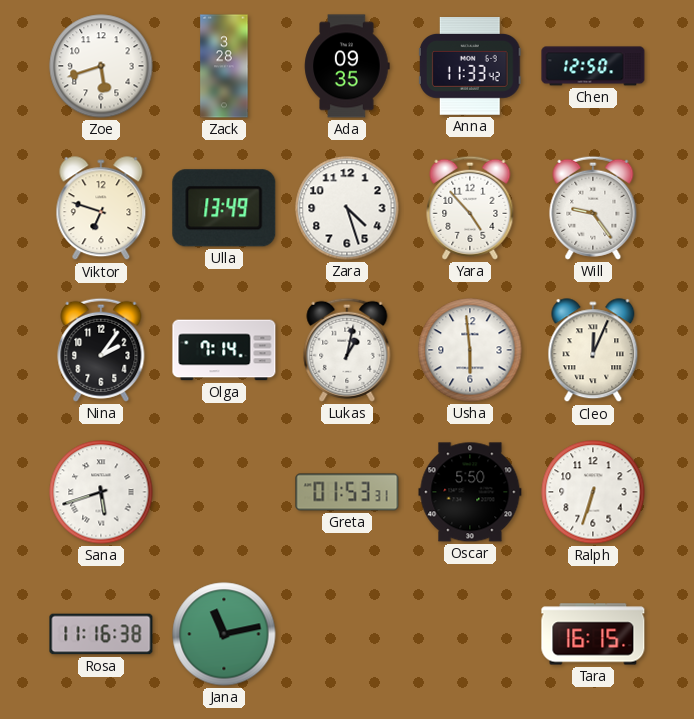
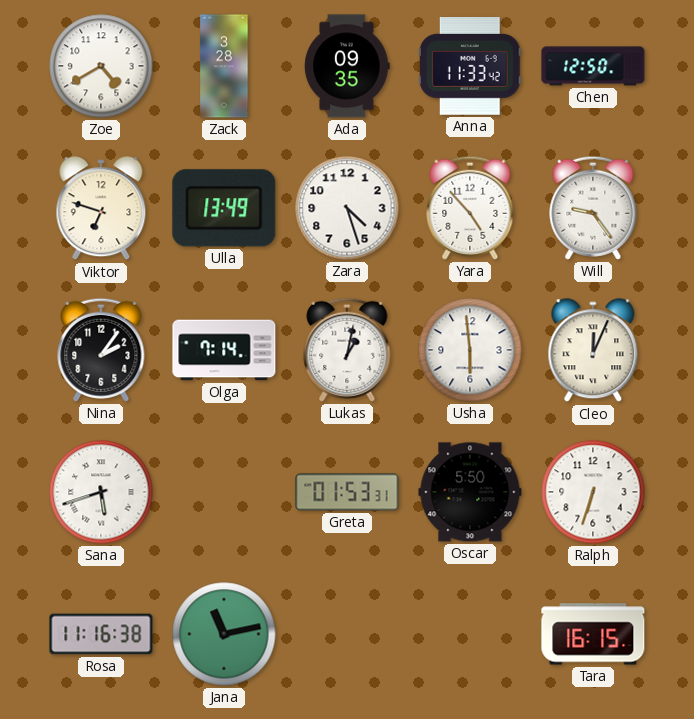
Zoe: 5:42 -> 4:40 (101, 66)
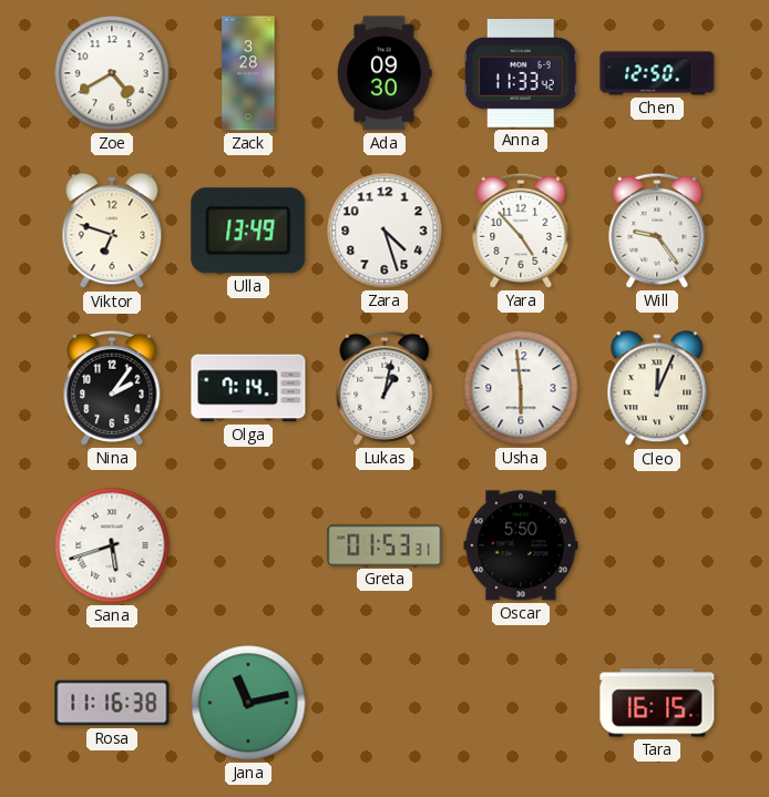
Ada: 09:35 -> 09:30 (384, 73)
Ralph: 6:33 -> none (593, 492)
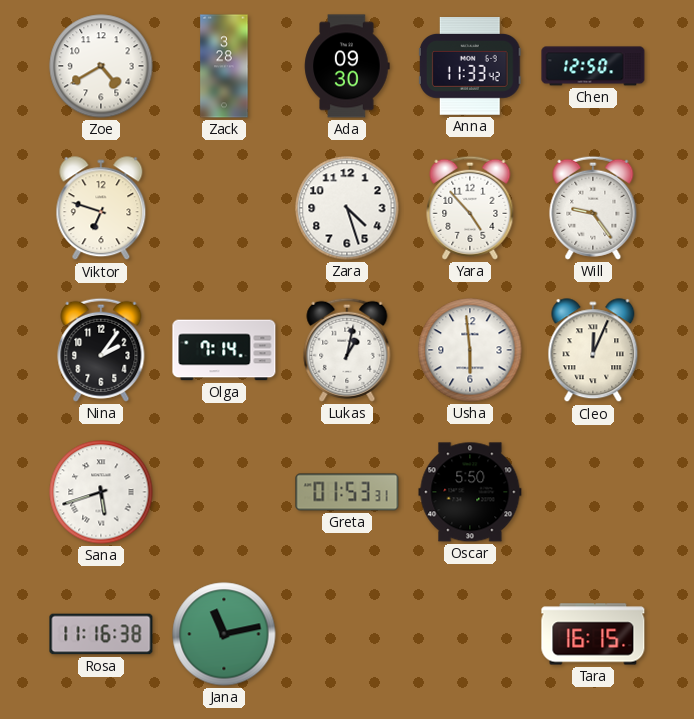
Ulla: 13:49 -> none (248, 231)
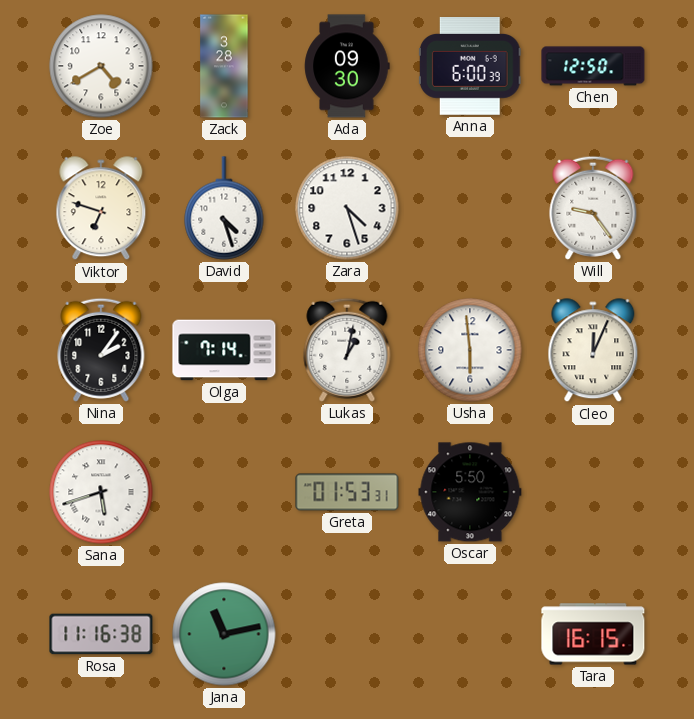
Anna: 11:33 -> 6:00 (470, 67)
David: none -> 4:27 (224, 208)
Yara: 4:53 -> none (470, 208)
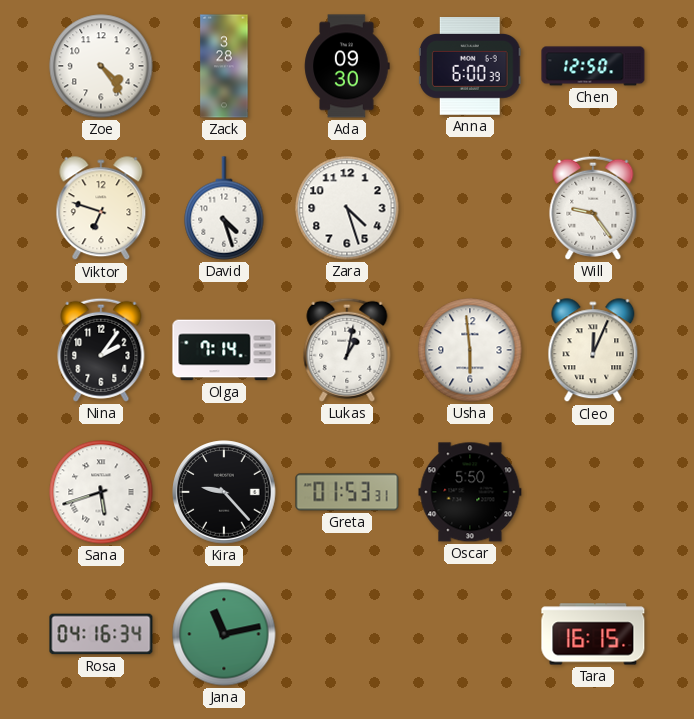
Zoe: 4:40 -> 4:24 (101, 66)
Kira: none -> 9:23 (224, 492)
Rosa: 11:16 -> 04:16 (101, 634)
